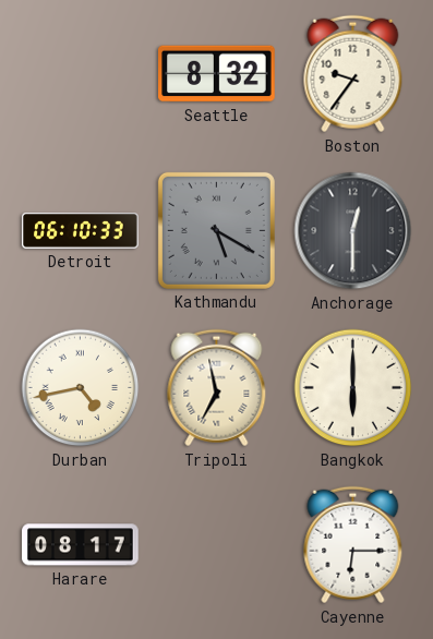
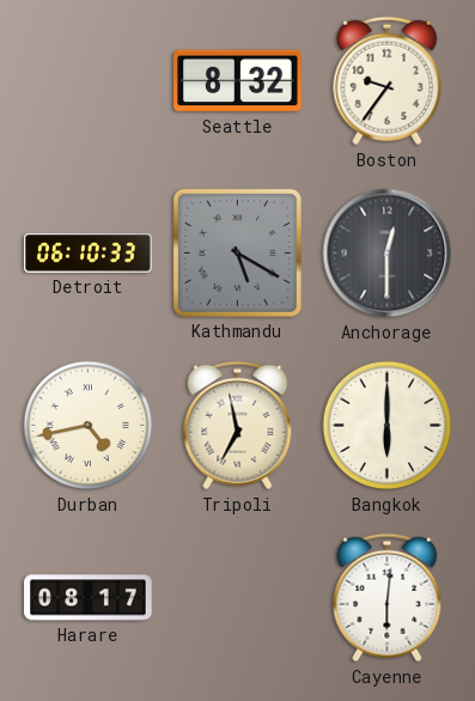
Cayenne: 6:15 -> 6:01 (388, 598)
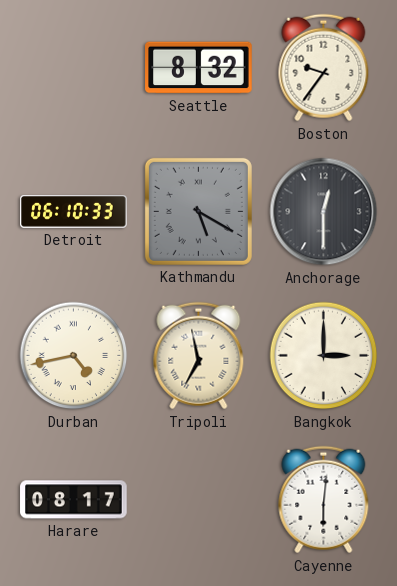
Bangkok: 6:00 -> 3:00 (324, 356)
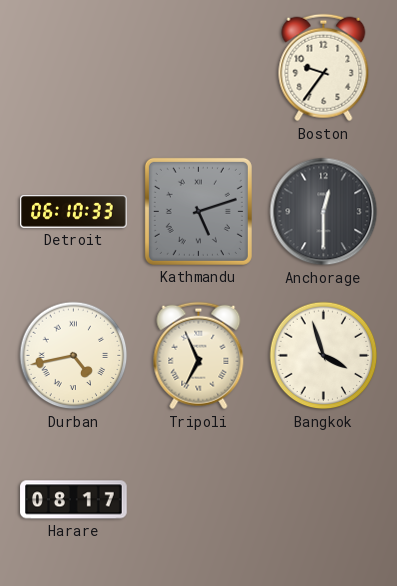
Seattle: 8:32 -> none (199, 68)
Kathmandu: 5:20 -> 5:12 (198, 211)
Tripoli: 6:58 -> 6:56 (199, 356)
Bangkok: 3:00 -> 3:57 (324, 356)
Cayenne: 6:01 -> none (324, 500)
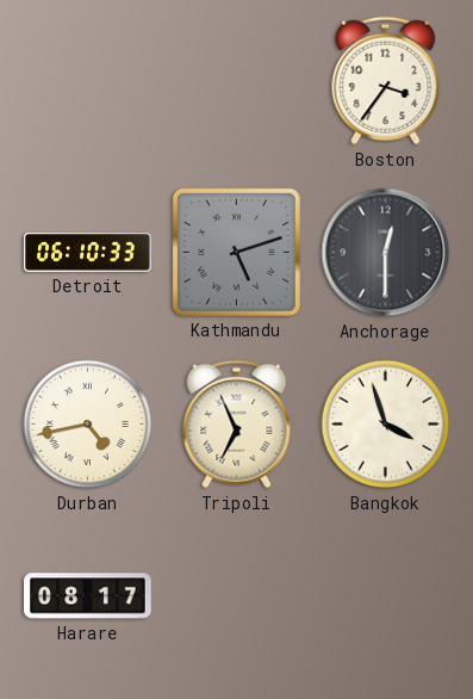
Boston: 9:36 -> 3:36 (386, 81)
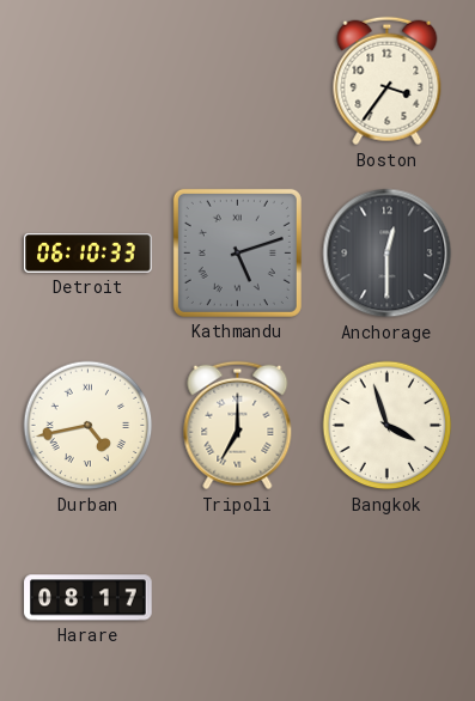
Tripoli: 6:56 -> 7:00 (238, 426)
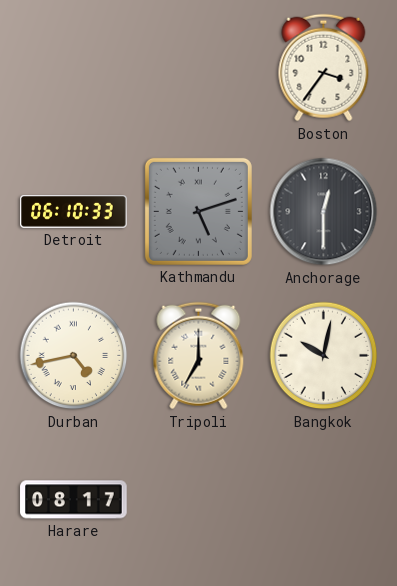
Bangkok: 3:57 -> 10:02 (324, 356)
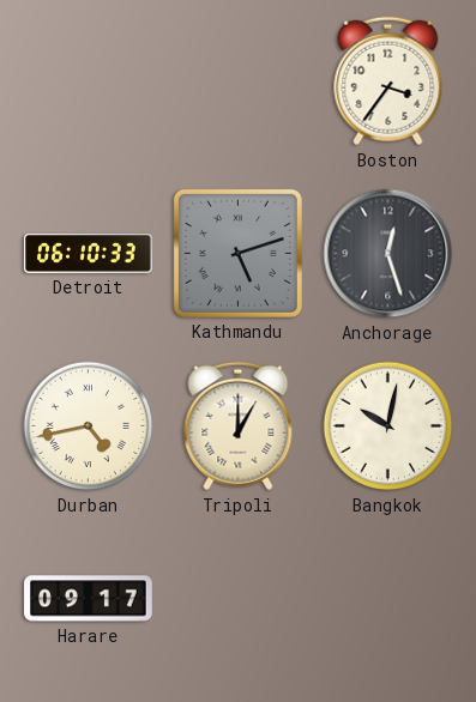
Anchorage: 12:30 -> 12:27 (388, 254)
Tripoli: 7:00 -> 1:00 (239, 426)
Harare: 08:17 -> 09:17 (89, 599)
